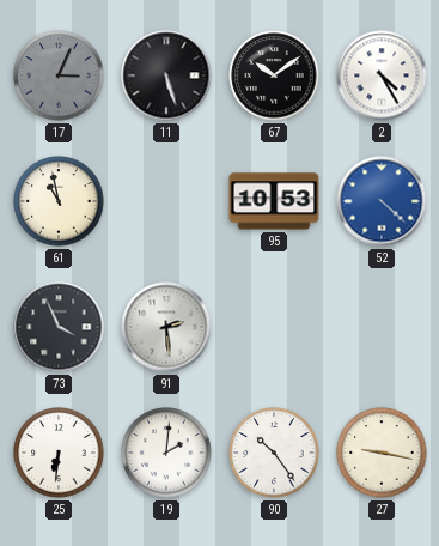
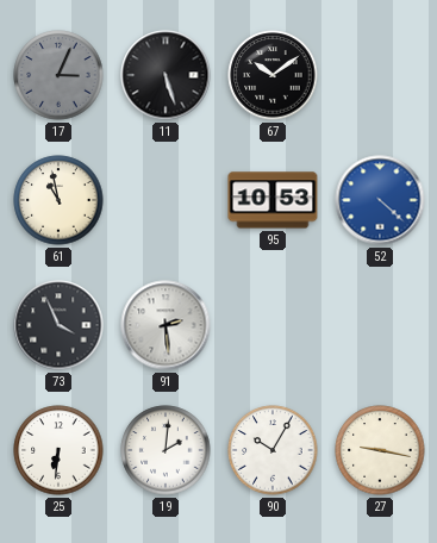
2: 4:25 -> none (382, 75)
90: 10:24 -> 10:05 (273, 450)
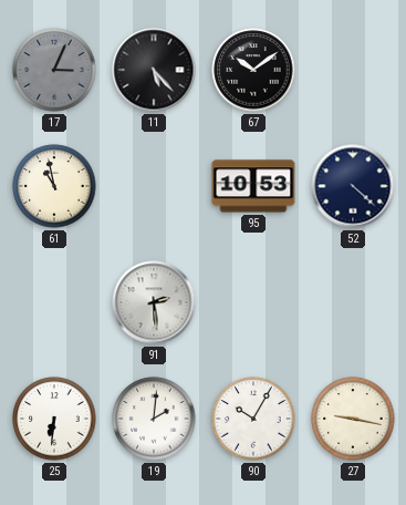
11: 5:27 -> 5:23 (154, 70)
52 dial: blue -> navy (353, 186)
73: 3:56 -> none (58, 325)
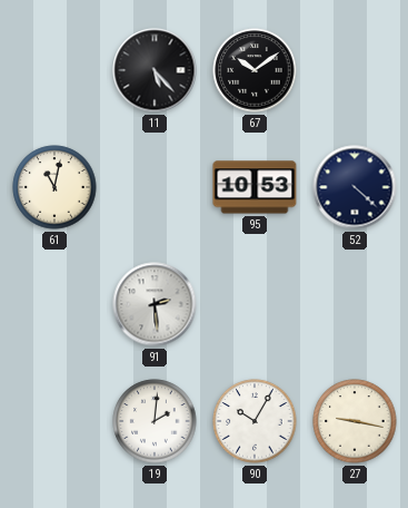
17: 3:04 -> none (54, 70)
61: 10:58 -> 11:02 (54, 187)
25: 6:31 -> none (54, 419)
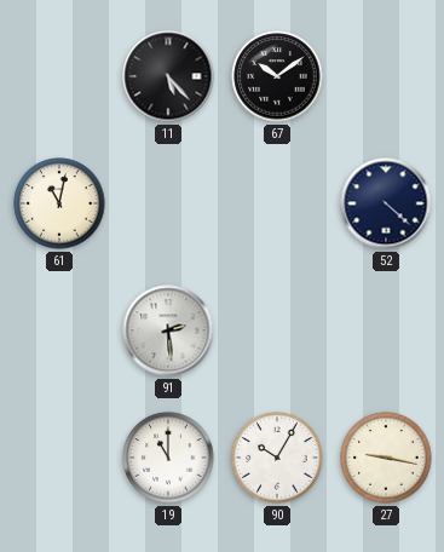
95: 10:53 -> none (255, 187)
19: 2:01 -> 11:00 (168, 458)
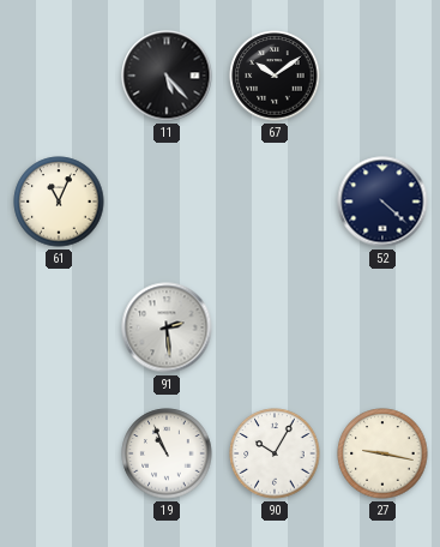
61: 11:02 -> 11:04 (59, 202)
19: 11:00 -> 10:56 (167, 453)
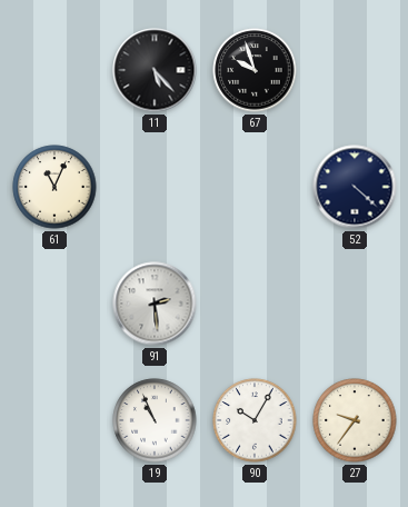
67: 10:09 -> 9:57 (255, 70)
27: 9:17 -> 9:36 (355, 420)
